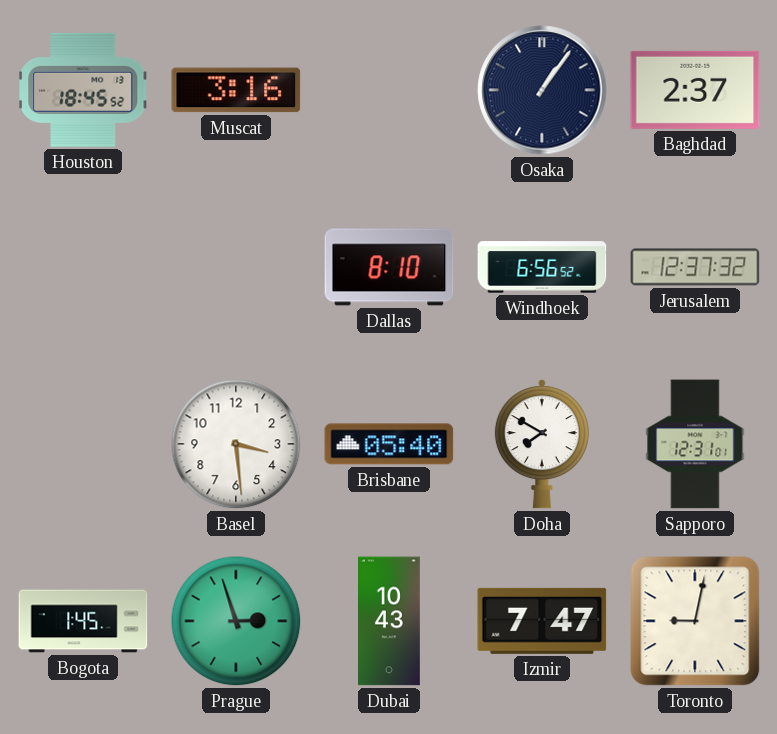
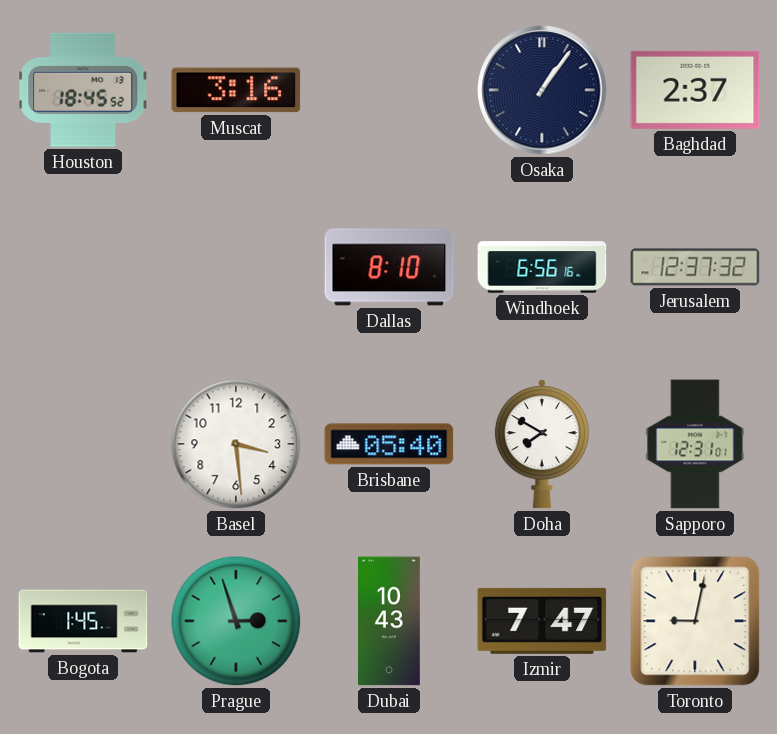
Windhoek: 6:56:52 -> 6:56:16 (542, 267)
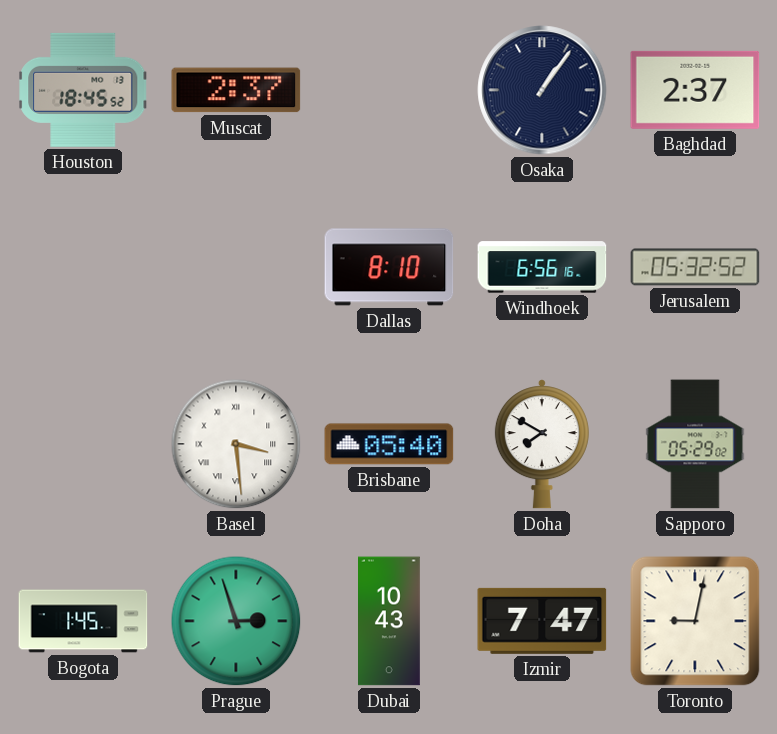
Muscat: 3:16 -> 2:37 (236, 90)
Jerusalem: 12:37 -> 05:32 (695, 267)
Basel numerals: Arabic -> Roman (236, 444)
Sapporo: 12:31 -> 05:29 (695, 444)
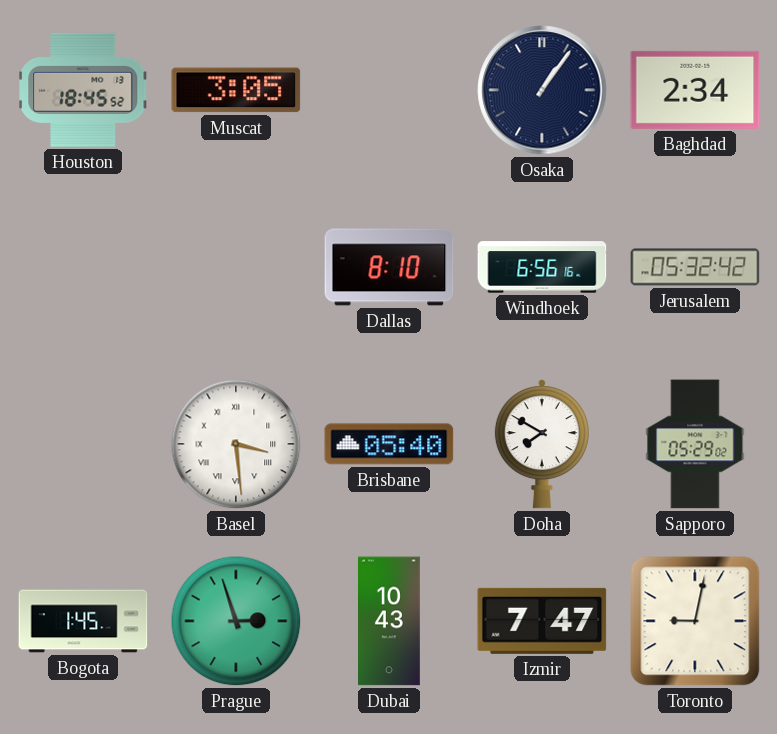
Muscat: 2:37 -> 3:05 (236, 90)
Baghdad: 2:37 -> 2:34 (695, 90)
Jerusalem: 05:32:52 -> 05:32:42 (695, 267)
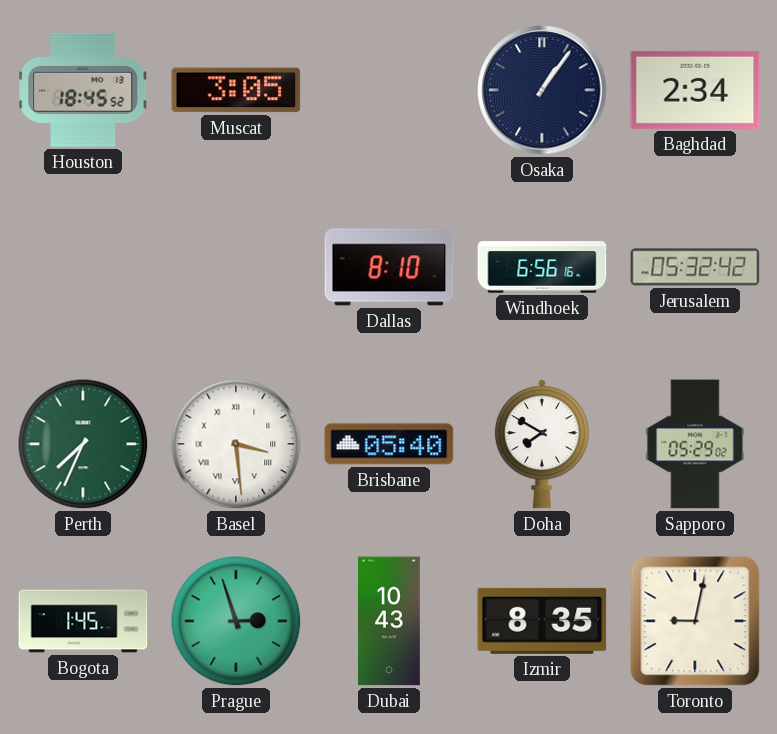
Perth: none -> 7:34 (83, 444)
Izmir: 7:47 -> 8:35 (542, 621)
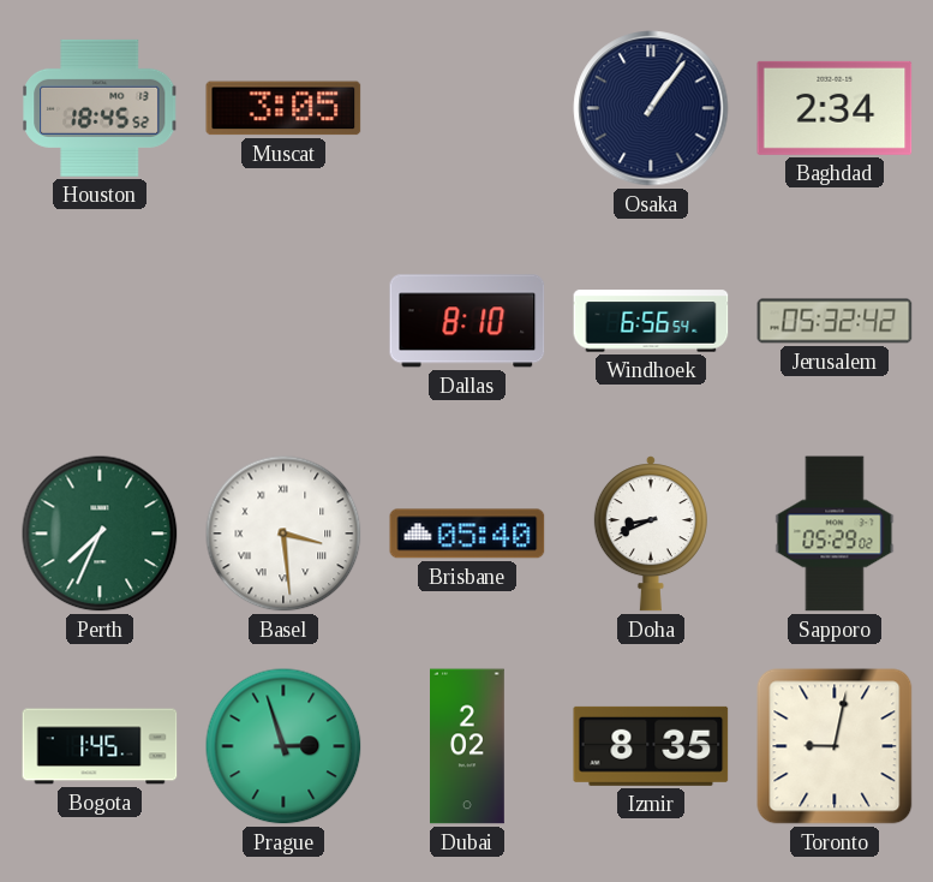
Windhoek: 6:56:16 -> 6:56:54 (651, 321)
Doha: 7:50 -> 8:41 (651, 534)
Dubai: 10:43 -> 2:02 (468, 746)
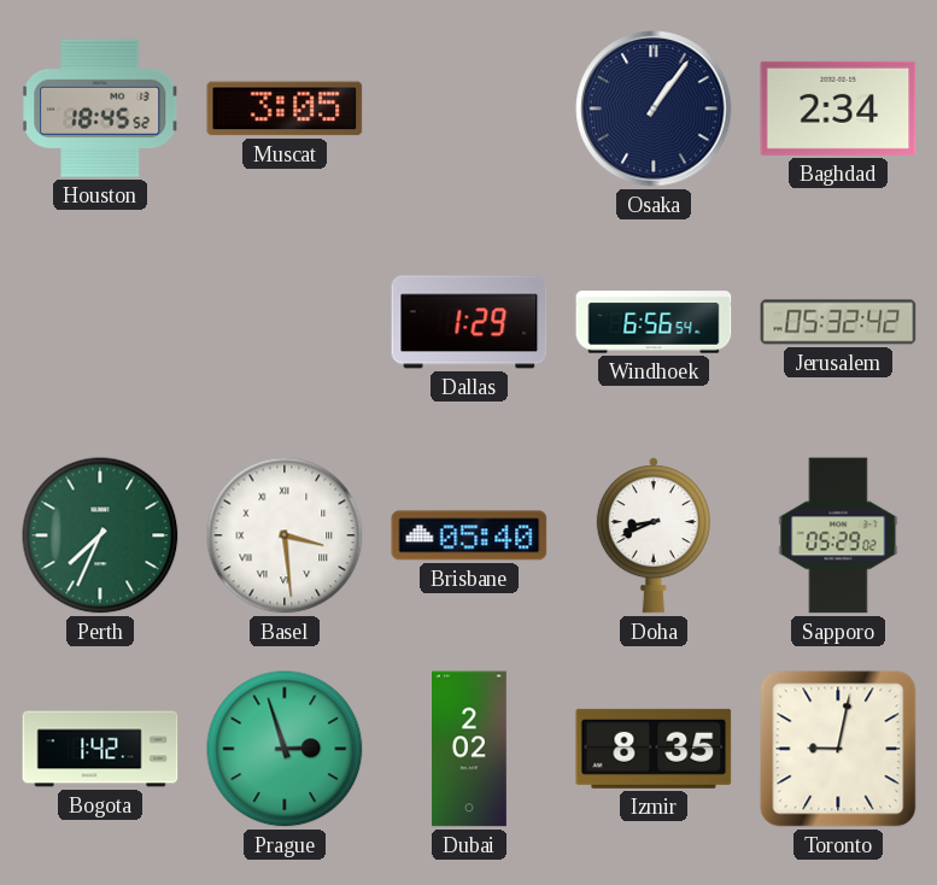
Dallas: 8:10 -> 1:29 (469, 322)
Bogota: 1:45 -> 1:42 (100, 749)
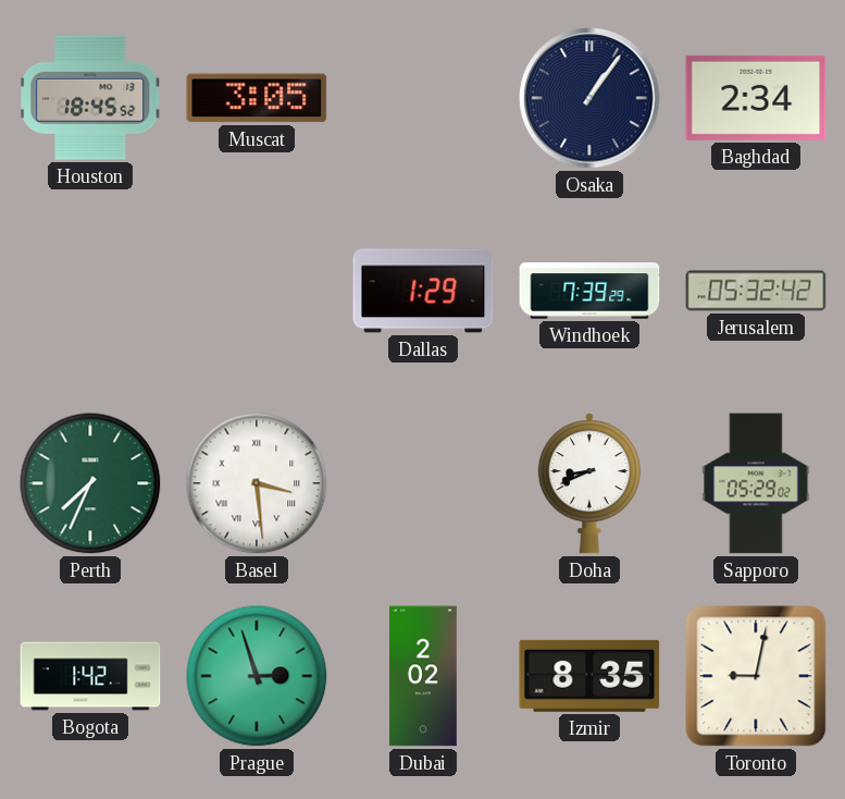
Windhoek: 6:56 -> 7:39 (589, 291)
Brisbane: 05:40 -> none (469, 535)
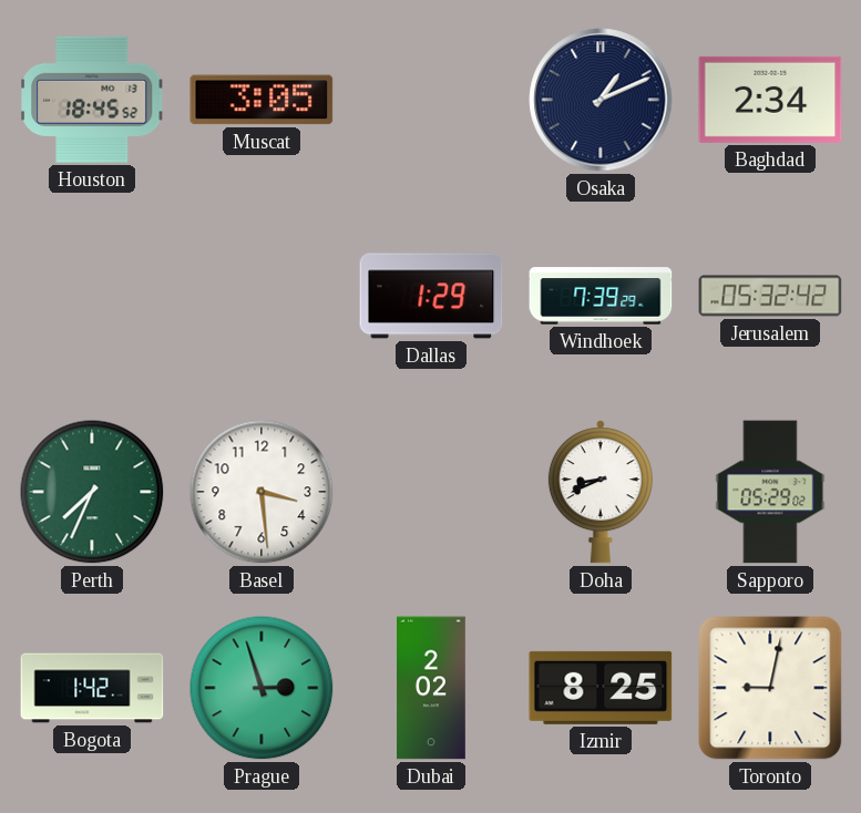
Osaka: 1:06 -> 1:11 (601, 100)
Basel numerals: Roman -> Arabic (262, 492)
Izmir: 8:35 -> 8:25 (601, 688)
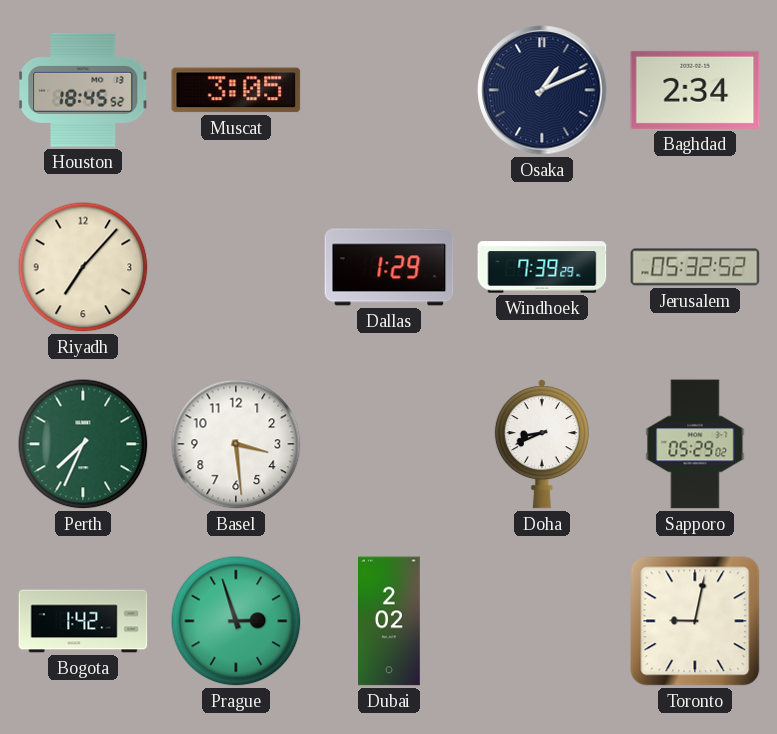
Riyadh: none -> 7:07 (83, 267)
Jerusalem: 05:32:42 -> 05:32:52 (695, 267)
Izmir: 8:25 -> none (601, 688)
